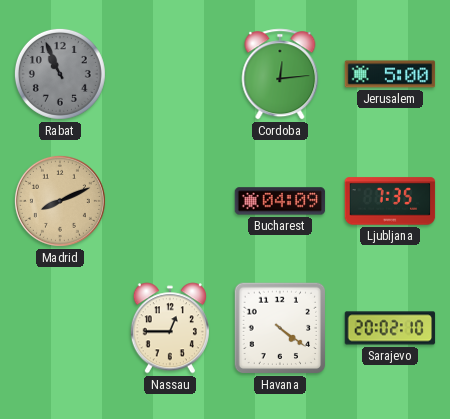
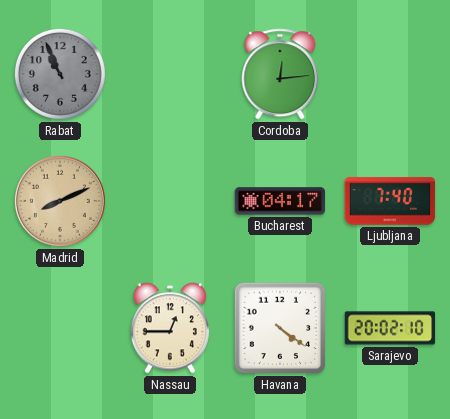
Jerusalem: 5:00 -> none (390, 74)
Bucharest: 04:09 -> 04:17 (280, 201)
Ljubljana: 7:35 -> 7:40 (390, 201)
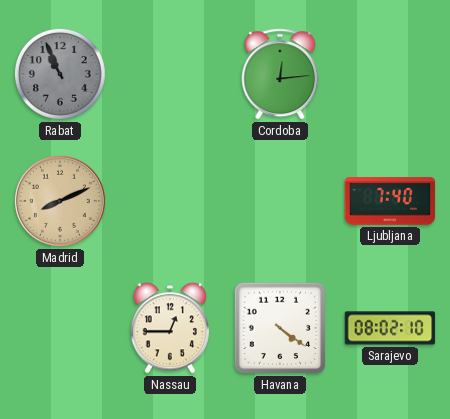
Bucharest: 04:17 -> none (280, 201)
Sarajevo: 20:02 -> 08:02 (390, 328)
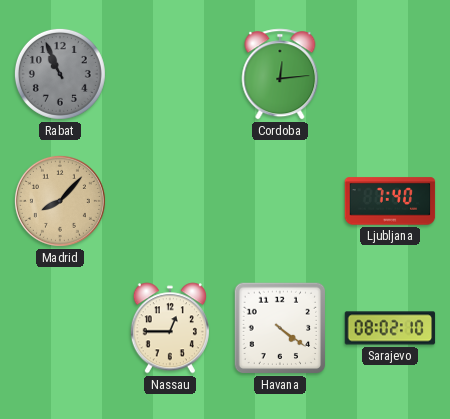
Madrid: 8:11 -> 8:07 (60, 201)
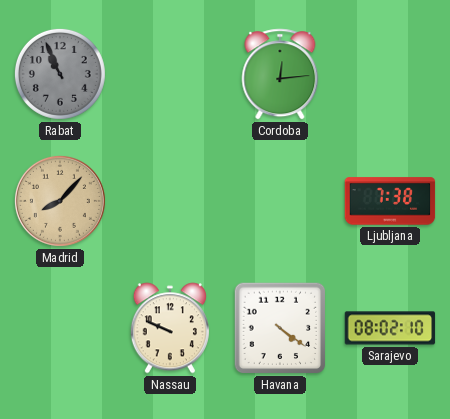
Ljubljana: 7:40 -> 7:38 (390, 201)
Nassau: 12:45 -> 9:49 (170, 328)
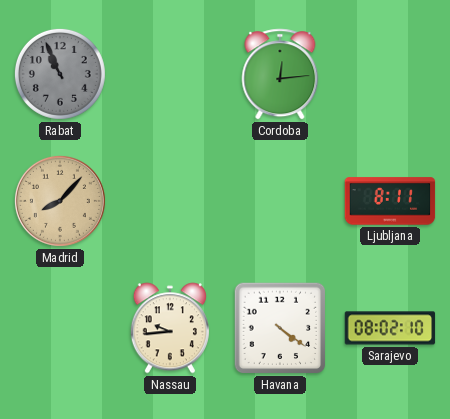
Ljubljana: 7:38 -> 8:11 (390, 201)
Nassau: 9:49 -> 9:44 (170, 328)
